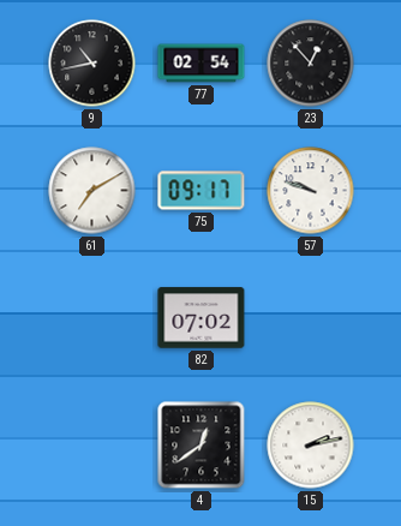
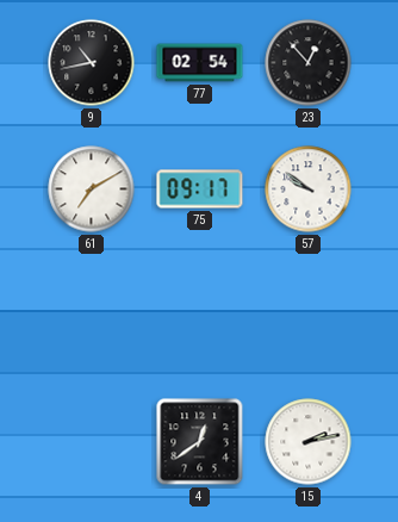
57: 9:48 -> 9:51 (309, 189)
82: 07:02 -> none (202, 318)
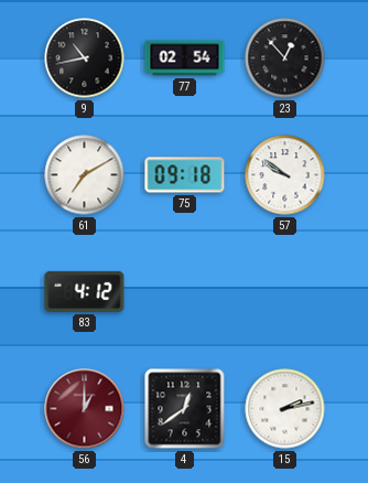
75: 09:17 -> 09:18 (185, 175)
83: none -> 4:12 (85, 291)
56: none -> 1:00 (85, 409)
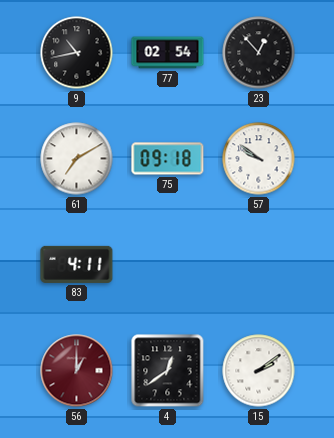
83: 4:12 -> 4:11 (77, 264)
15: 2:13 -> 2:09 (259, 371)
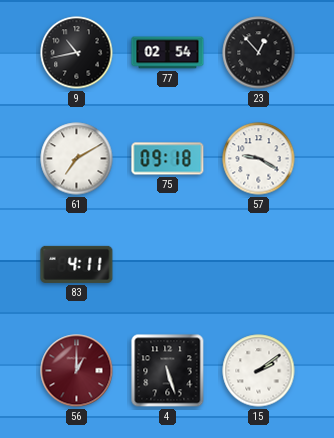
57: 9:51 -> 9:20 (259, 159)
4: 12:39 -> 5:27 (168, 371)
